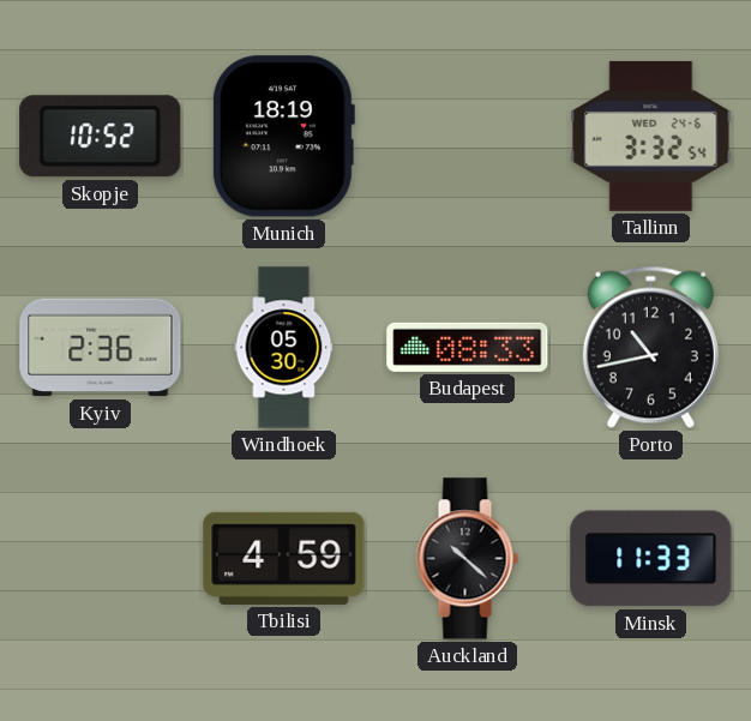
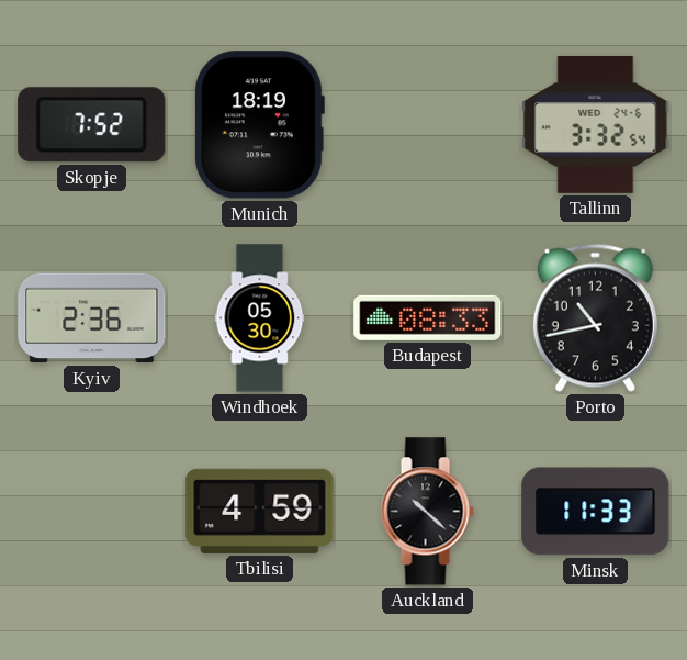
Skopje: 10:52 -> 7:52 (92, 125)
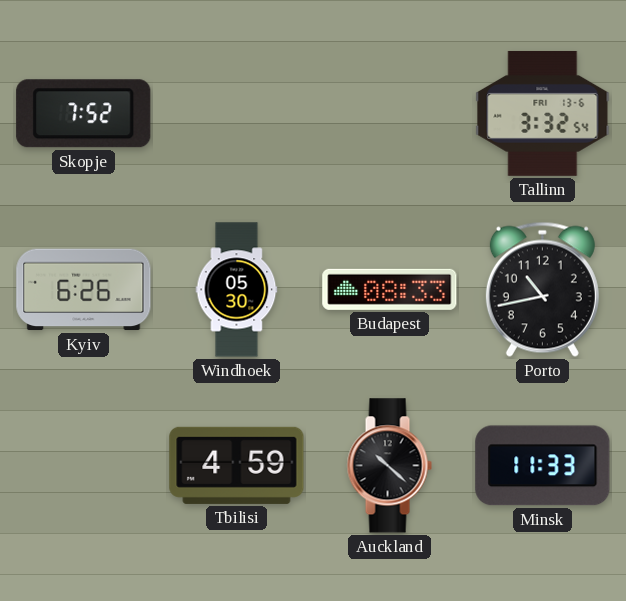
Munich: 18:19 -> none (259, 125)
Tallinn date: WED 24-6 -> FRI 13-6 (543, 113)
Kyiv: 2:36 -> 6:26 (84, 290)
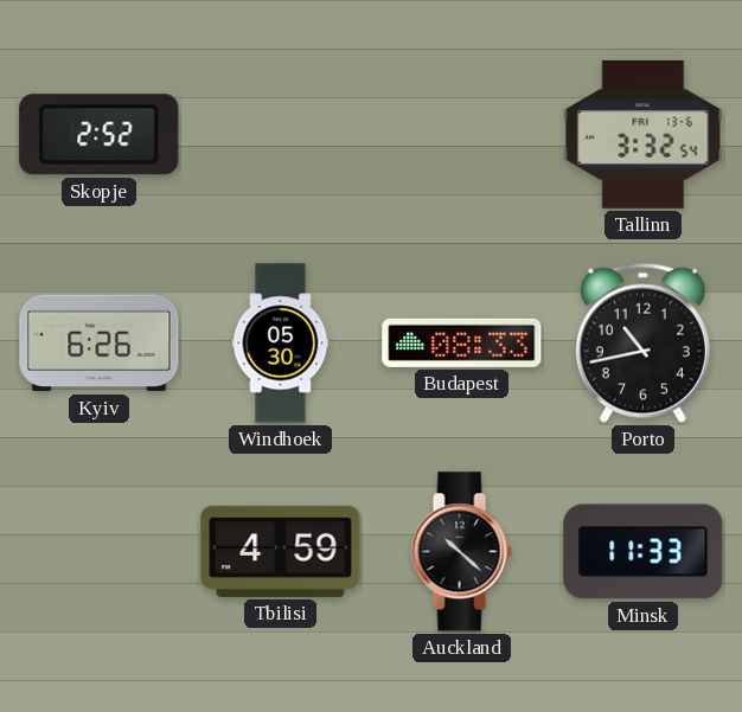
Skopje: 7:52 -> 2:52 (100, 135)
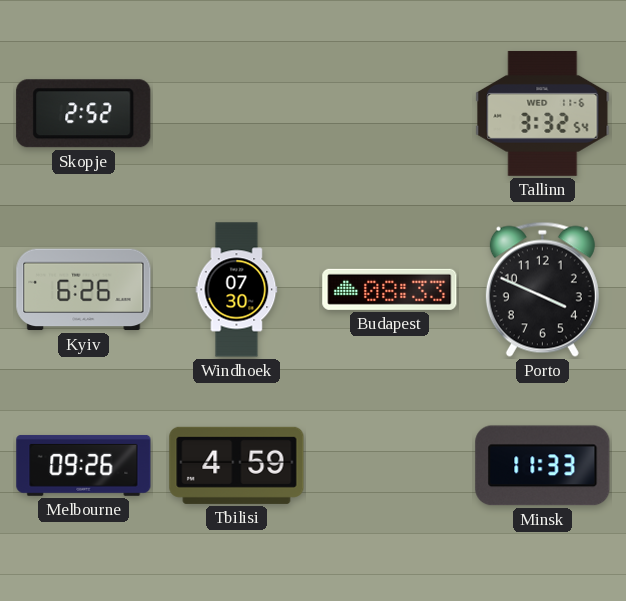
Tallinn date: FRI 13-6 -> WED 11-6 (543, 113)
Windhoek: 05:30 -> 07:30 (237, 290)
Porto: 10:43 -> 3:49 (542, 289)
Melbourne: none -> 09:26 (84, 465)
Auckland: 10:22 -> none (461, 552)
